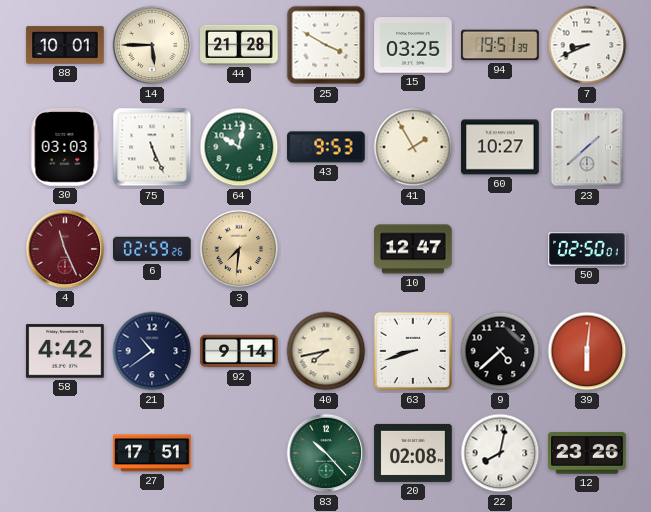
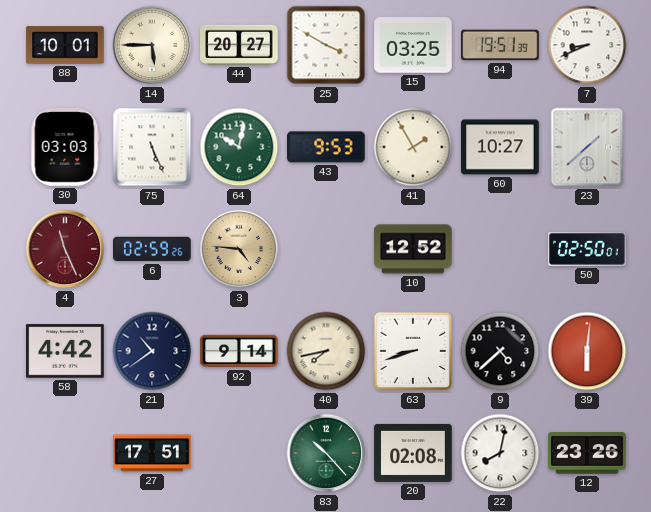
44: 21:28 -> 20:27 (239, 45)
3: 7:31 -> 4:46 (239, 249)
10: 12:47 -> 12:52 (413, 249)
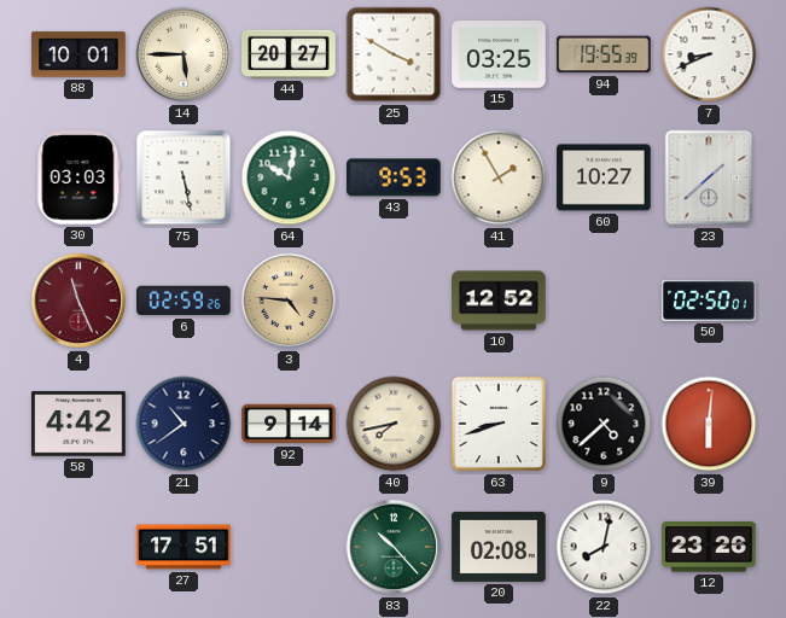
94: 19:51 -> 19:55 (604, 54)
75: 5:26 -> 5:28 (184, 177)
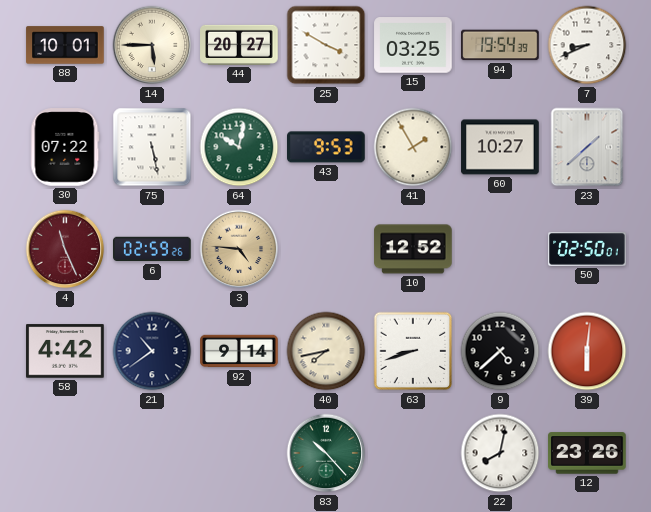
94: 19:55 -> 19:54 (500, 45)
30: 03:03 -> 07:22 (65, 147)
27: 17:51 -> none (184, 547)
20: 02:08 -> none (499, 547)
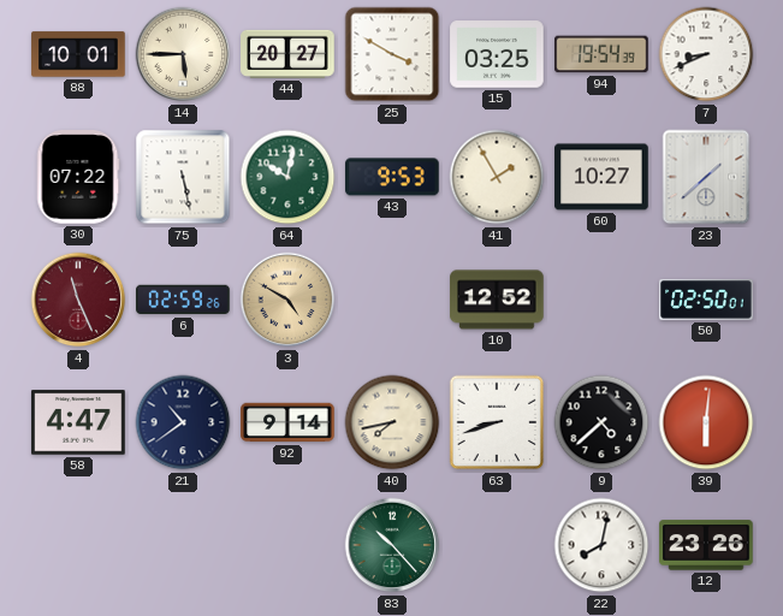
3: 4:46 -> 4:50 (287, 300)
58: 4:42 -> 4:47 (78, 422)
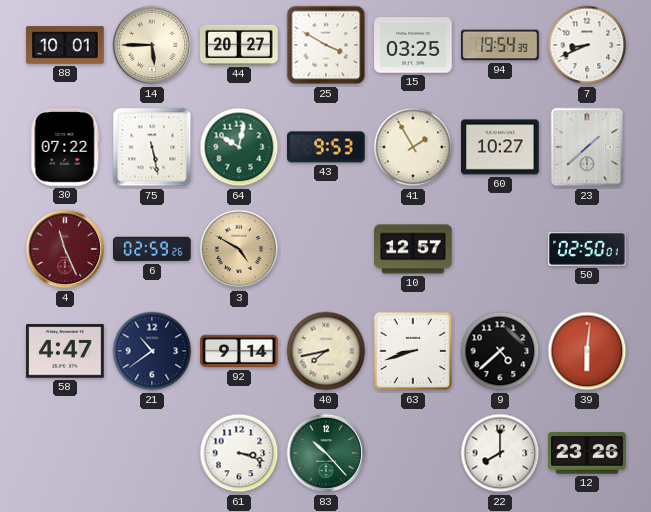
10: 12:52 -> 12:57 (413, 249)
61: none -> 3:18 (239, 453)
22: 8:02 -> 8:00 (500, 453)
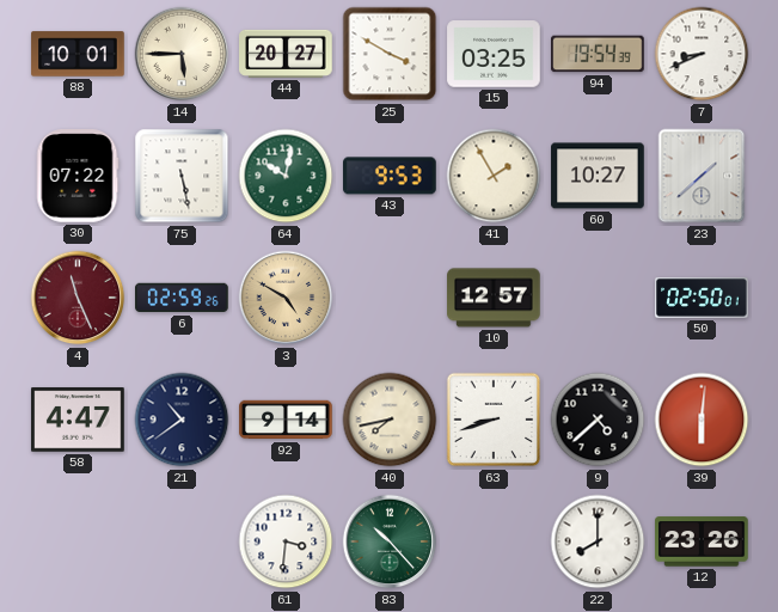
61: 3:18 -> 3:31 (286, 541)
